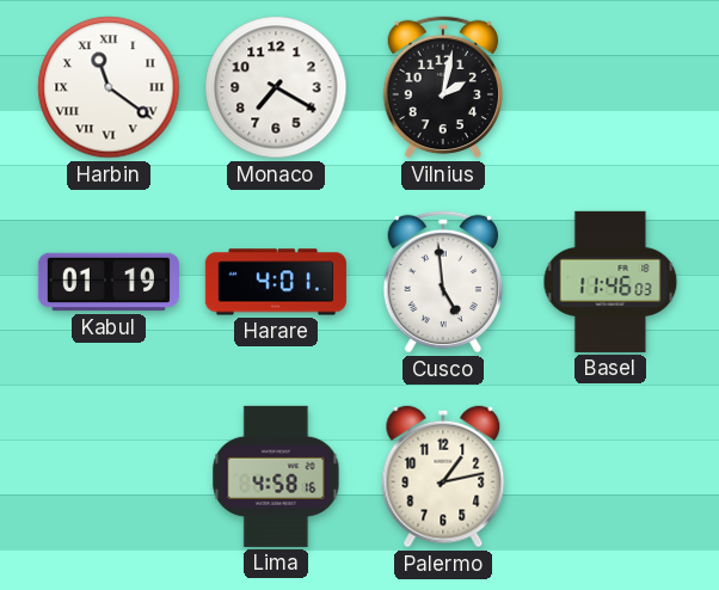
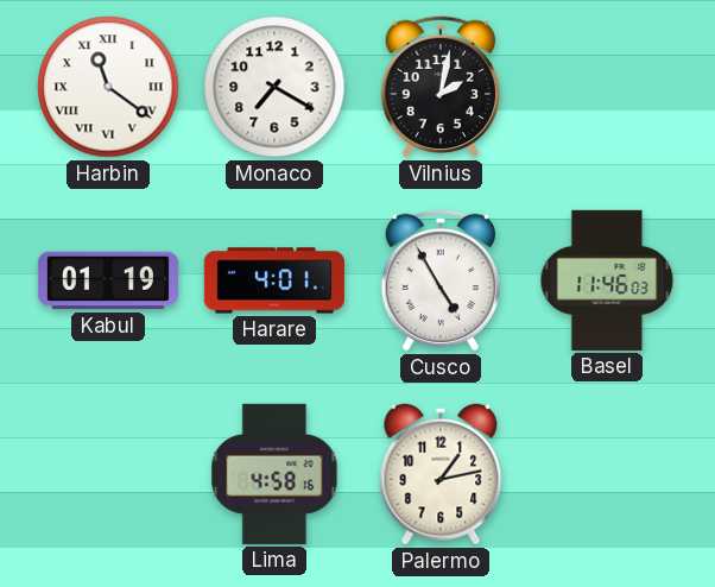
Cusco: 4:59 -> 4:55 (439, 280)
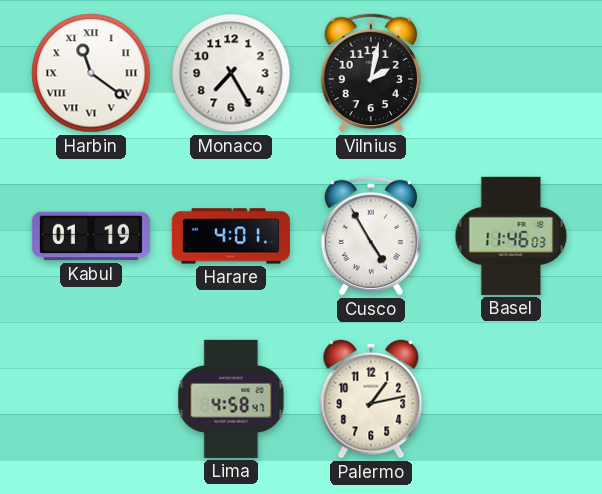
Monaco: 7:20 -> 7:25 (231, 73)
Lima: 4:58:16 -> 4:58:47 (231, 399)
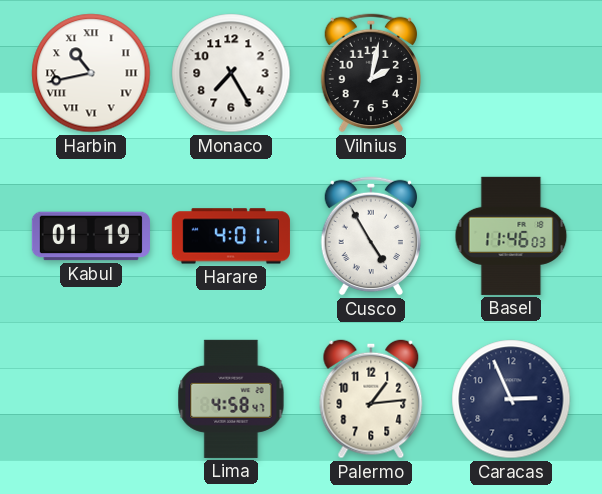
Harbin: 11:21 -> 10:43 (91, 73)
Palermo: 1:13 -> 1:14 (371, 399)
Caracas: none -> 2:56 (511, 399)
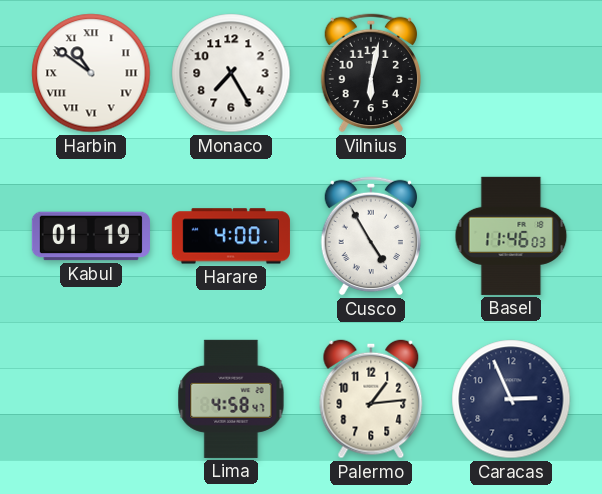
Harbin: 10:43 -> 10:51 (91, 73)
Vilnius: 2:02 -> 6:02 (370, 73)
Harare: 4:01 -> 4:00 (231, 236)
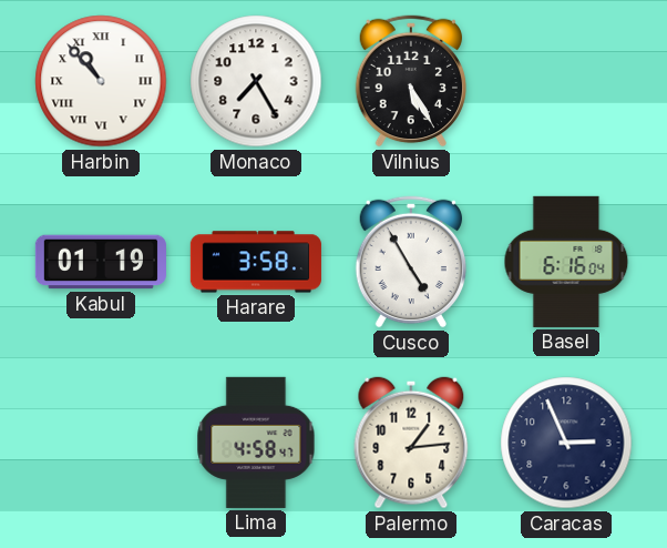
Harbin: 10:51 -> 10:53 (101, 81)
Vilnius: 6:02 -> 5:25 (410, 81)
Harare: 4:00 -> 3:58 (256, 262)
Basel: 11:46 -> 6:16 (566, 262)
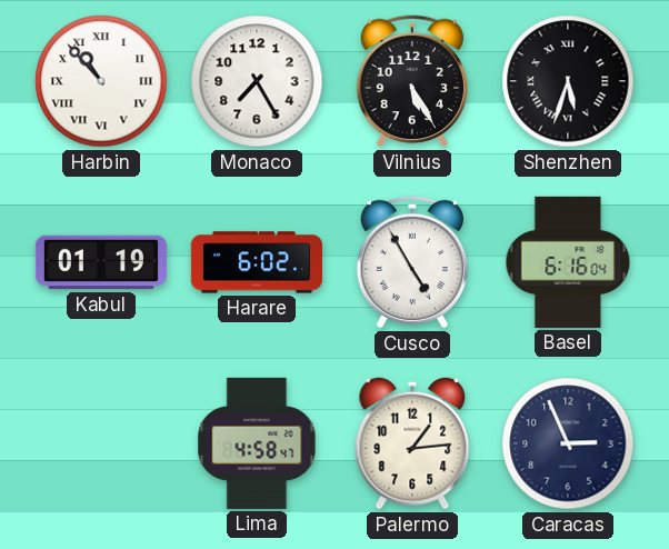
Shenzhen: none -> 5:33 (568, 81)
Harare: 3:58 -> 6:02 (257, 262)
